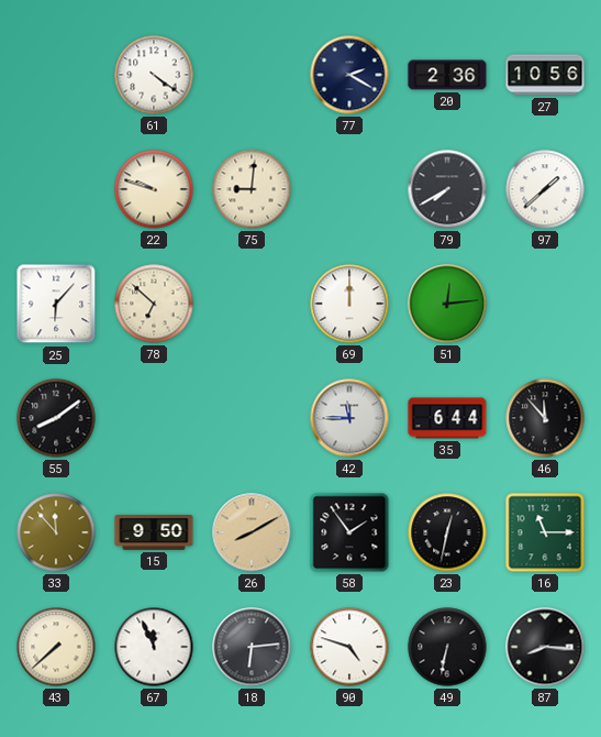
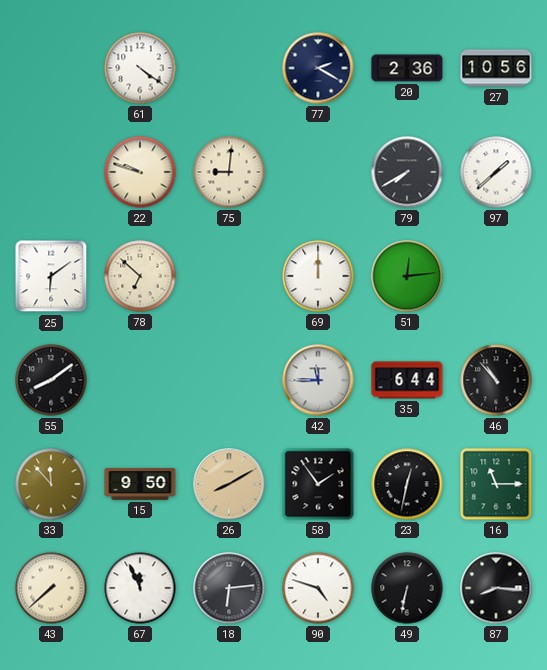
25: 6:07 -> 6:09 (51, 276)
46: 11:53 -> 10:53 (496, 380)
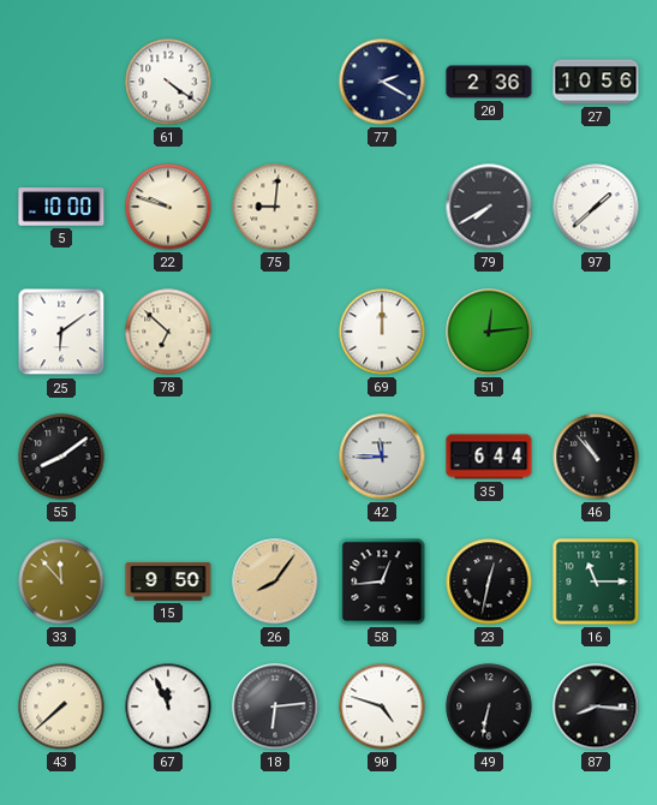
5: none -> 10:00 (61, 207)
26: 8:10 -> 8:06 (275, 582)
58: 1:54 -> 12:44 (382, 582)
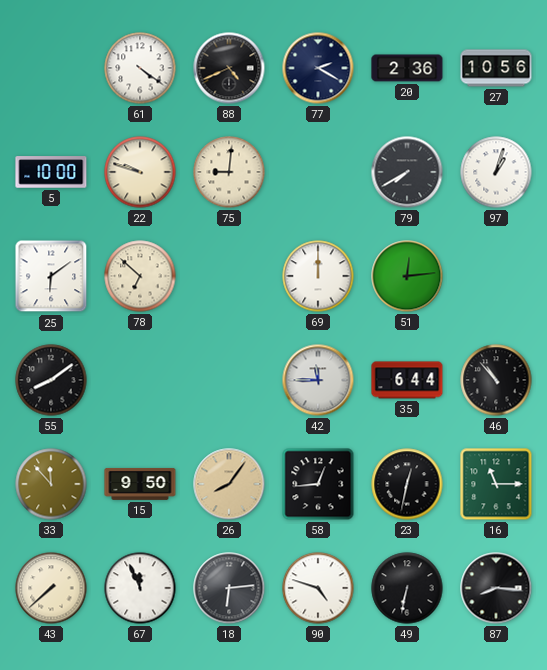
88: none -> 4:41 (229, 68)
97: 1:38 -> 1:03 (496, 172)
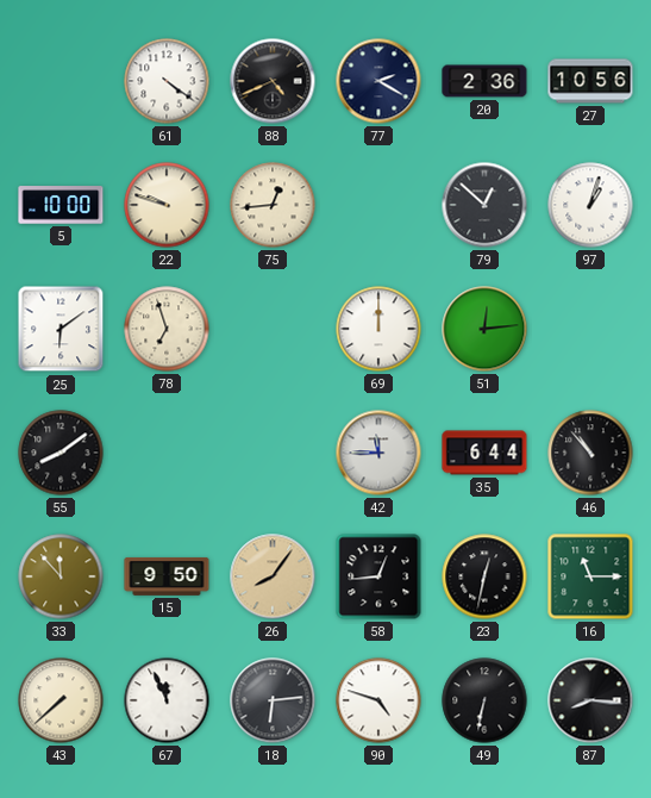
75: 9:01 -> 12:44 (273, 205)
79: 7:40 -> 12:52 (484, 205)
78: 6:52 -> 6:57 (167, 329)
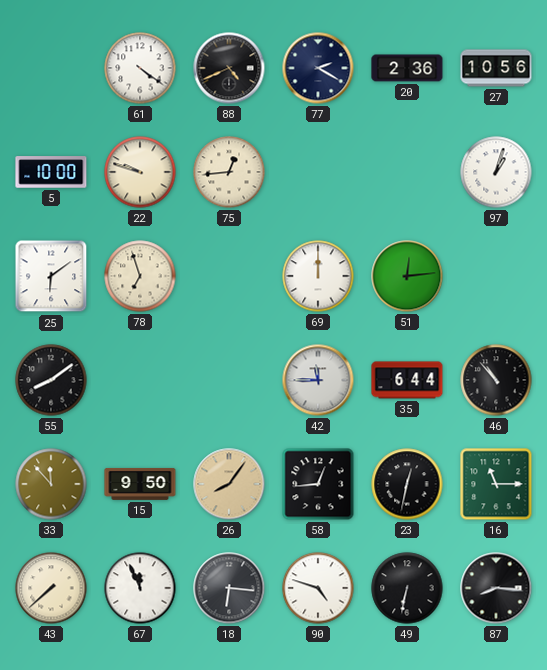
79: 12:52 -> none (484, 205)
18: 6:14 -> 6:16 (229, 588)
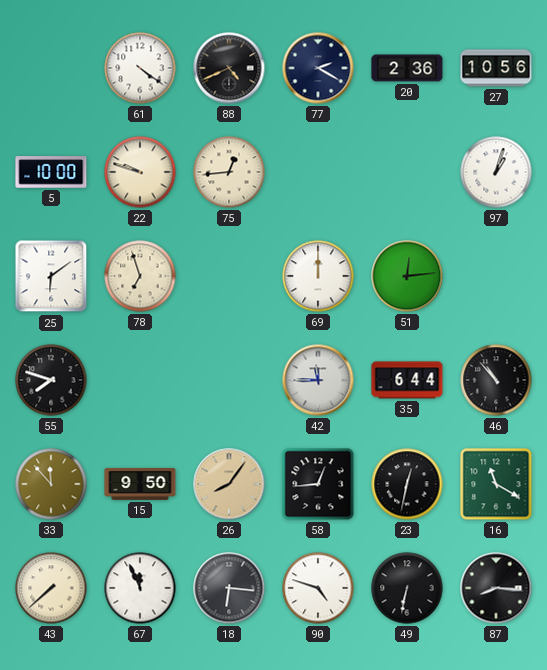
55: 8:09 -> 7:48 (51, 380)
16: 11:15 -> 11:20 (496, 484)
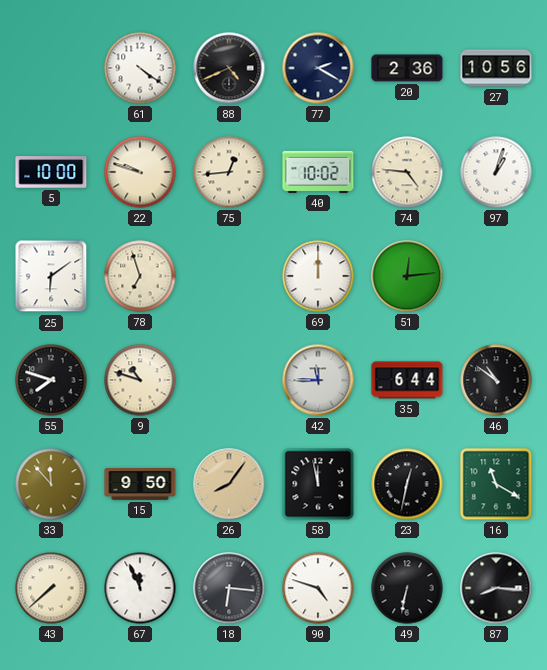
40: none -> 10:02 (318, 172)
74: none -> 4:46 (407, 172)
9: none -> 10:48 (140, 380)
46: 10:53 -> 10:51 (496, 380)
58: 12:44 -> 11:58 (318, 484)
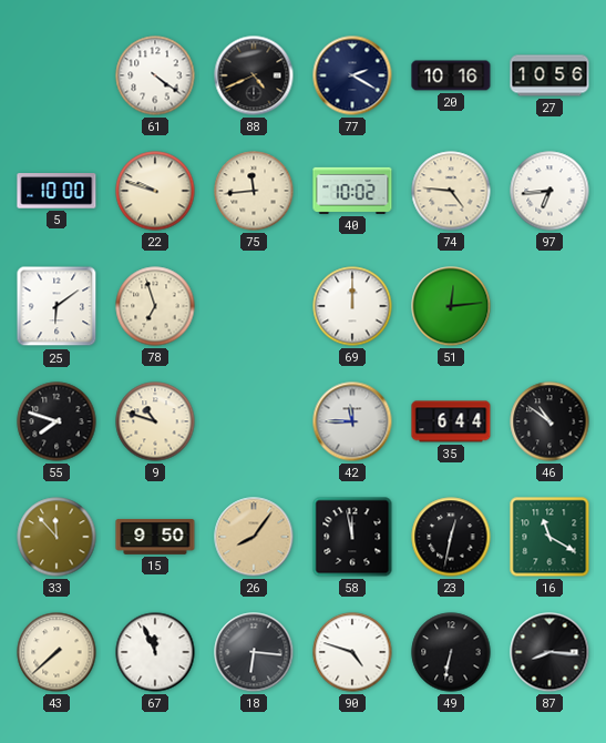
20: 2:36 -> 10:16 (451, 75)
75: 12:44 -> 11:44 (254, 191)
97: 1:03 -> 6:44 (549, 191)
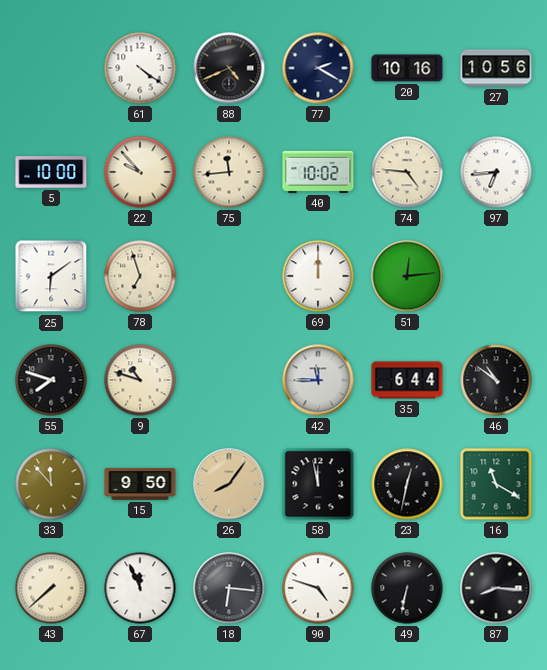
22: 9:48 -> 9:53 (140, 172)
